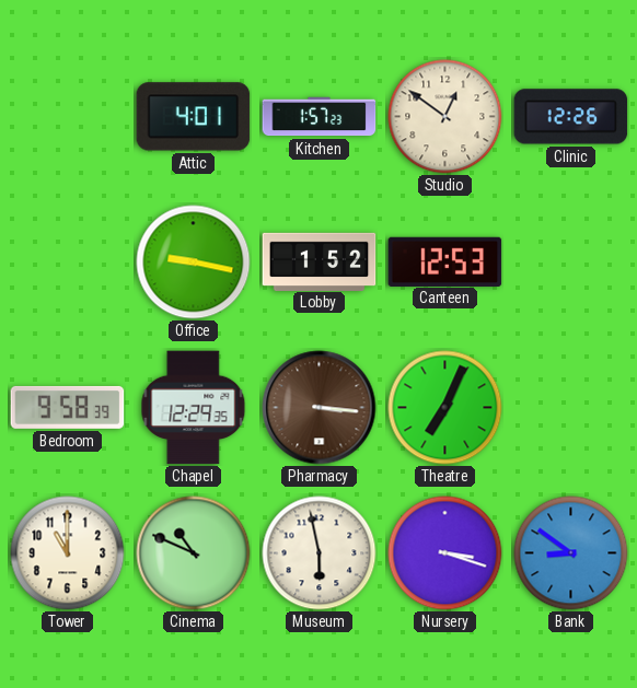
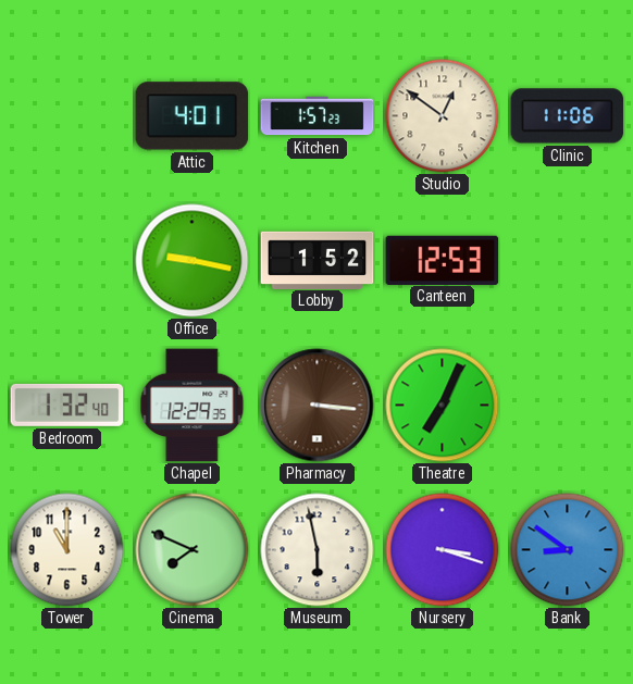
Clinic: 12:26 -> 11:06 (568, 116)
Bedroom: 9:58 -> 1:32 (67, 405)
Cinema: 10:49 -> 7:49 (193, 550)
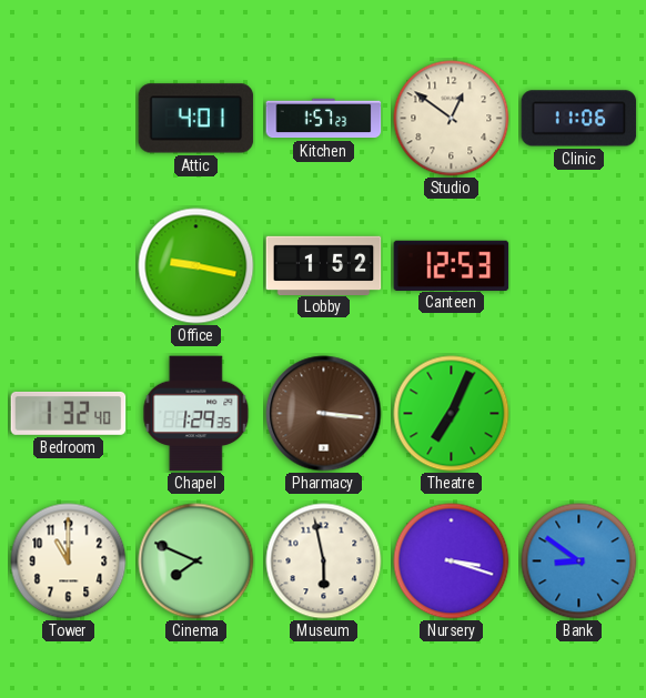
Chapel: 12:29 -> 1:29 (196, 414)
